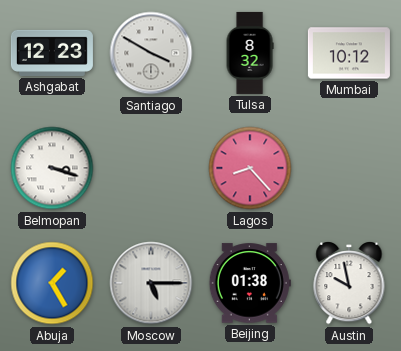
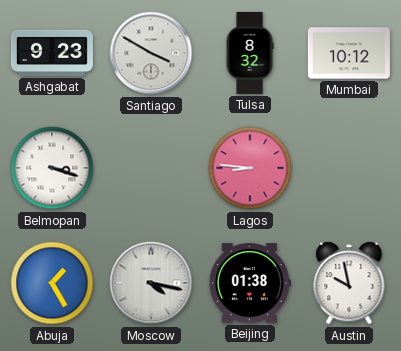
Ashgabat: 12:23 -> 9:23 (52, 53)
Lagos: 8:23 -> 8:46 (250, 168)
Moscow: 5:15 -> 4:17 (151, 283)
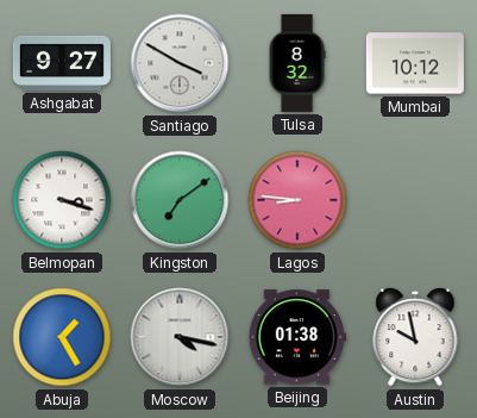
Ashgabat: 9:23 -> 9:27 (62, 63)
Kingston: none -> 7:09 (180, 200)
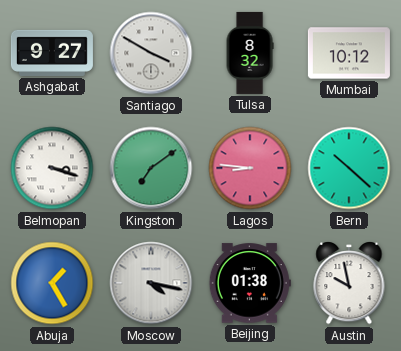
Bern: none -> 10:22 (349, 168)
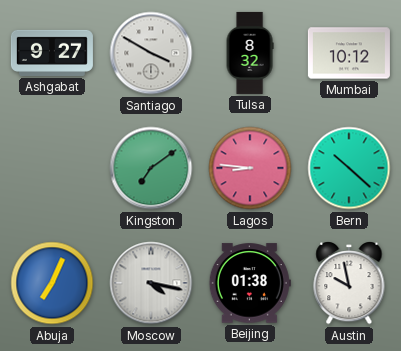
Belmopan: 3:18 -> none (52, 168)
Abuja: 1:25 -> 7:04 (52, 283)
